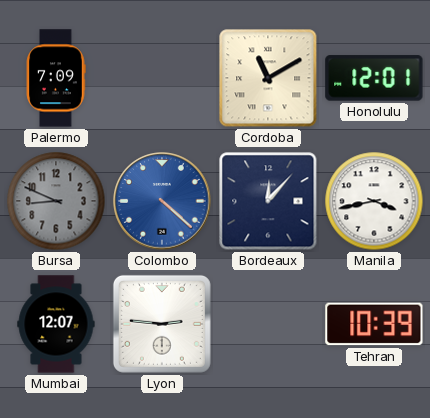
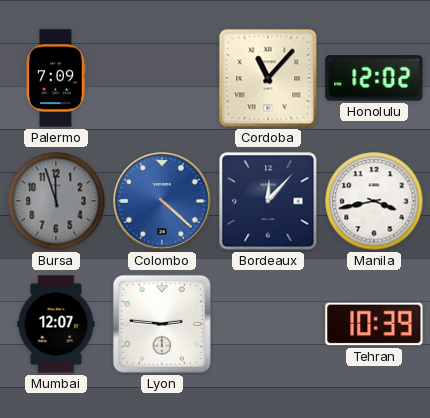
Cordoba: 11:10 -> 11:07 (268, 78)
Honolulu: 12:01 -> 12:02 (374, 78)
Bursa: 8:49 -> 11:57 (56, 201)
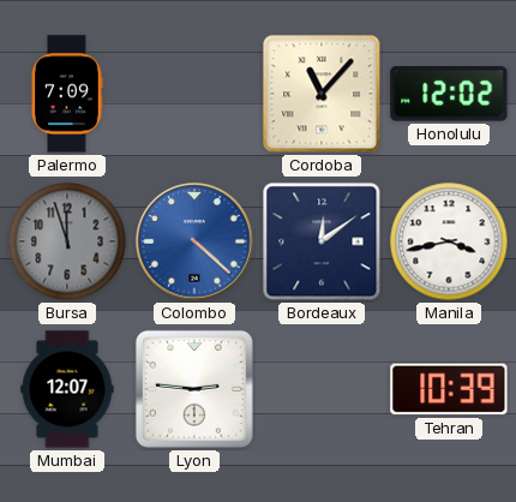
Bordeaux: 12:07 -> 12:09 (322, 241)
